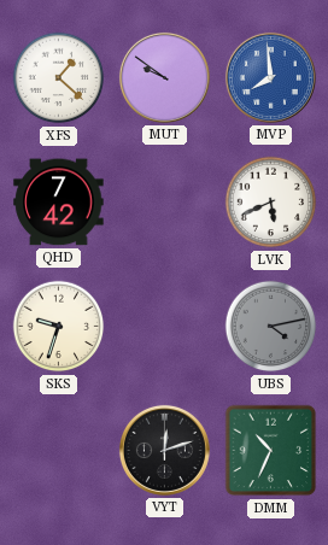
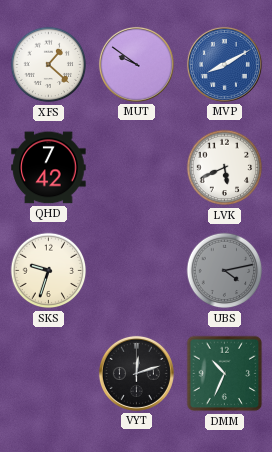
MVP: 7:59 -> 8:10 (224, 64)
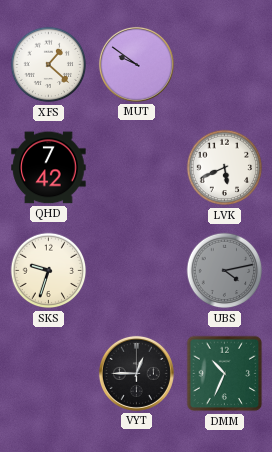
MVP: 8:10 -> none (224, 64)
VYT: 12:12 -> 12:45 (136, 373)
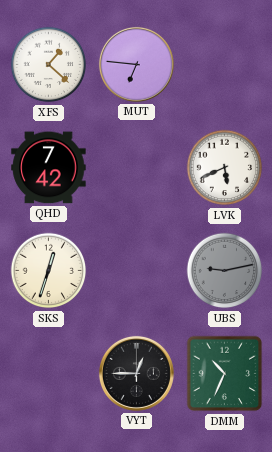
MUT: 9:51 -> 6:46 (136, 64)
SKS: 9:33 -> 12:33 (49, 271)
UBS: 4:13 -> 9:13 (225, 271)
